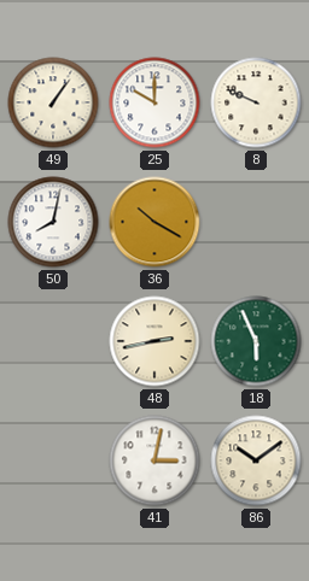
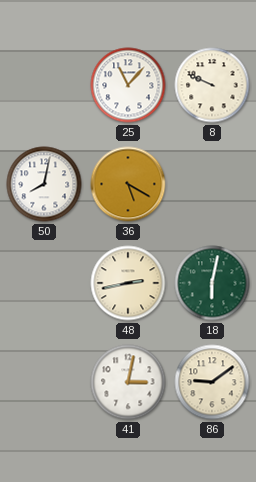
49: 1:06 -> none (53, 102)
25: 10:00 -> 11:07 (128, 85)
36: 10:20 -> 5:20 (128, 184)
18: 5:56 -> 6:02 (212, 283)
86: 10:09 -> 9:09 (212, 382)
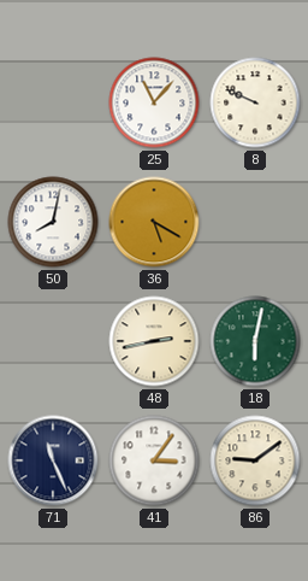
71: none -> 11:26 (53, 460)
41: 3:02 -> 3:06 (154, 460)
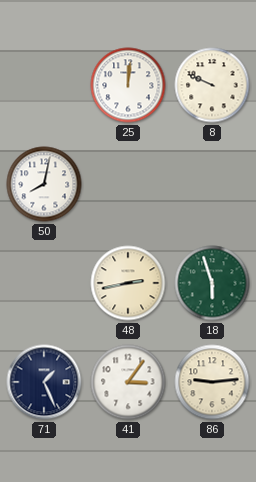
25: 11:07 -> 12:01 (128, 85)
36: 5:20 -> none (154, 222)
18: 6:02 -> 5:57 (212, 283)
71: 11:26 -> 1:26 (44, 382)
86: 9:09 -> 9:14 (212, 382)
